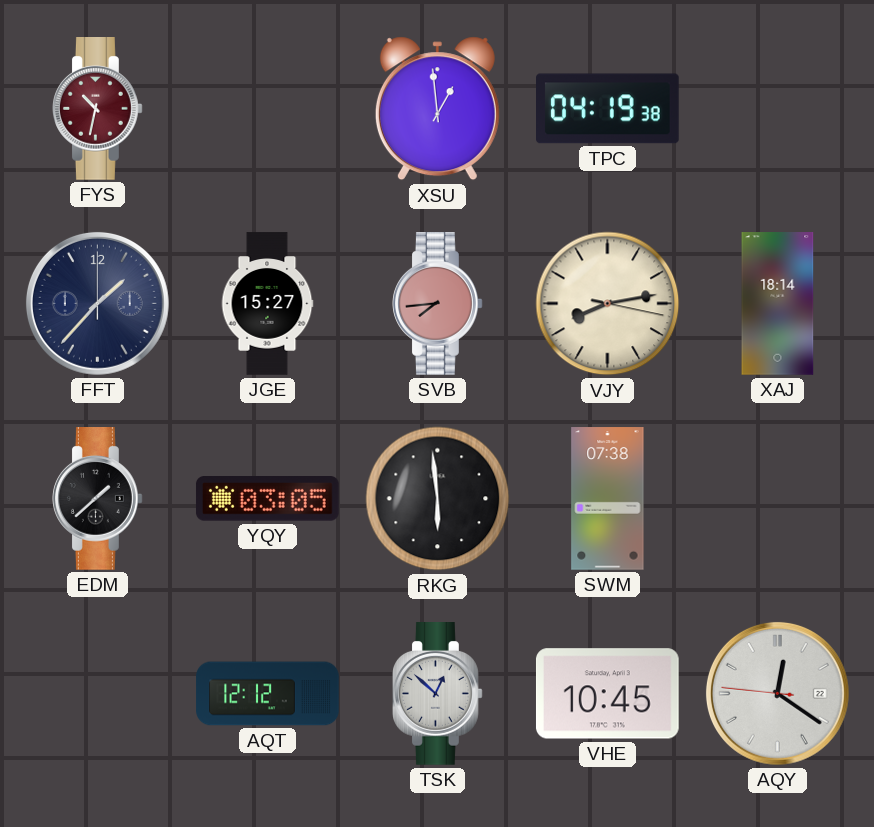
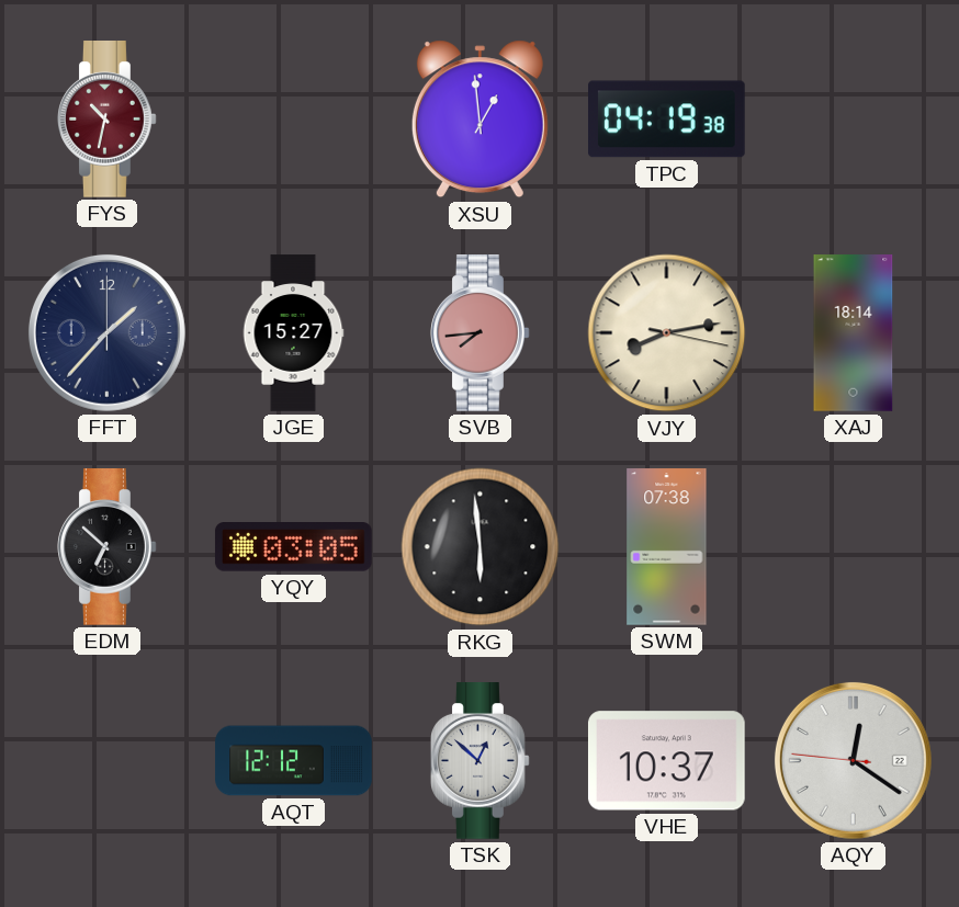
EDM: 1:38 -> 6:52 (108, 547)
VHE: 10:45 -> 10:37 (666, 761)
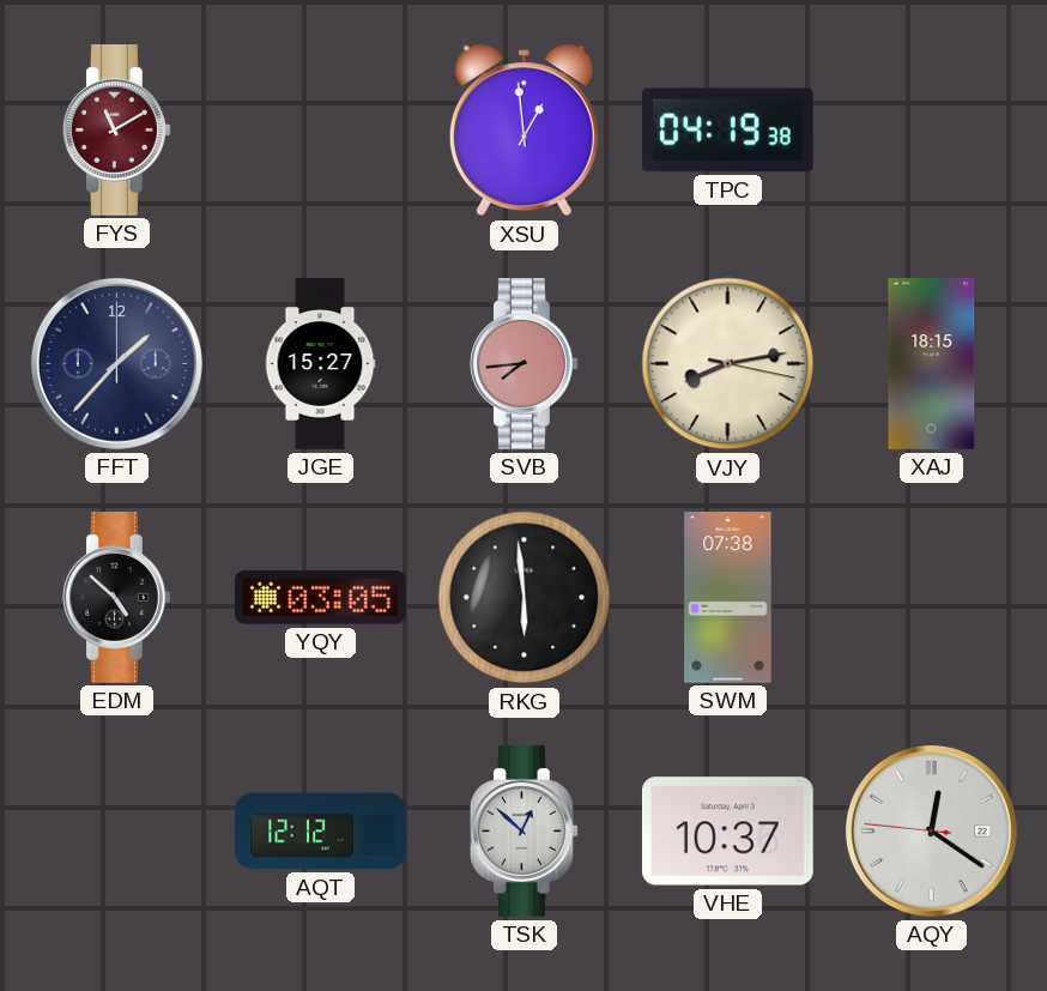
FYS: 10:32 -> 11:10 (117, 131)
XAJ: 18:14 -> 18:15 (932, 364)
EDM: 6:52 -> 4:52 (117, 598)
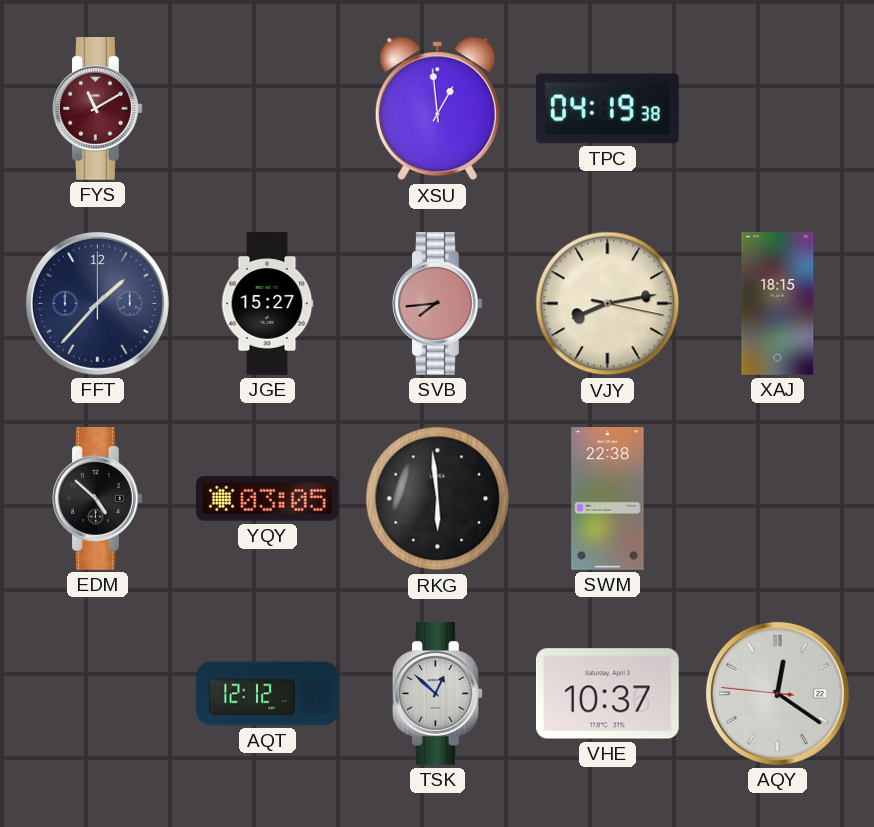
SWM: 07:38 -> 22:38 (608, 499)
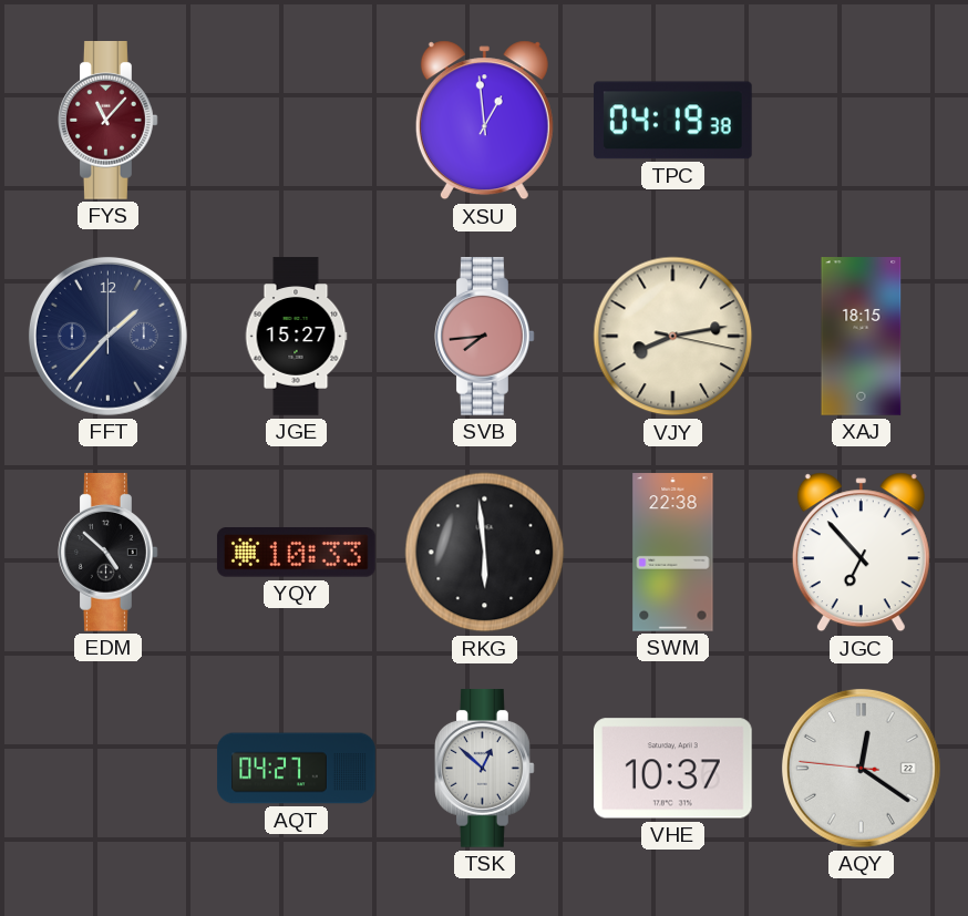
FYS: 11:10 -> 11:07 (109, 121)
YQY: 03:05 -> 10:33 (297, 553)
JGC: none -> 6:53 (861, 553)
AQT: 12:12 -> 04:27 (297, 769)
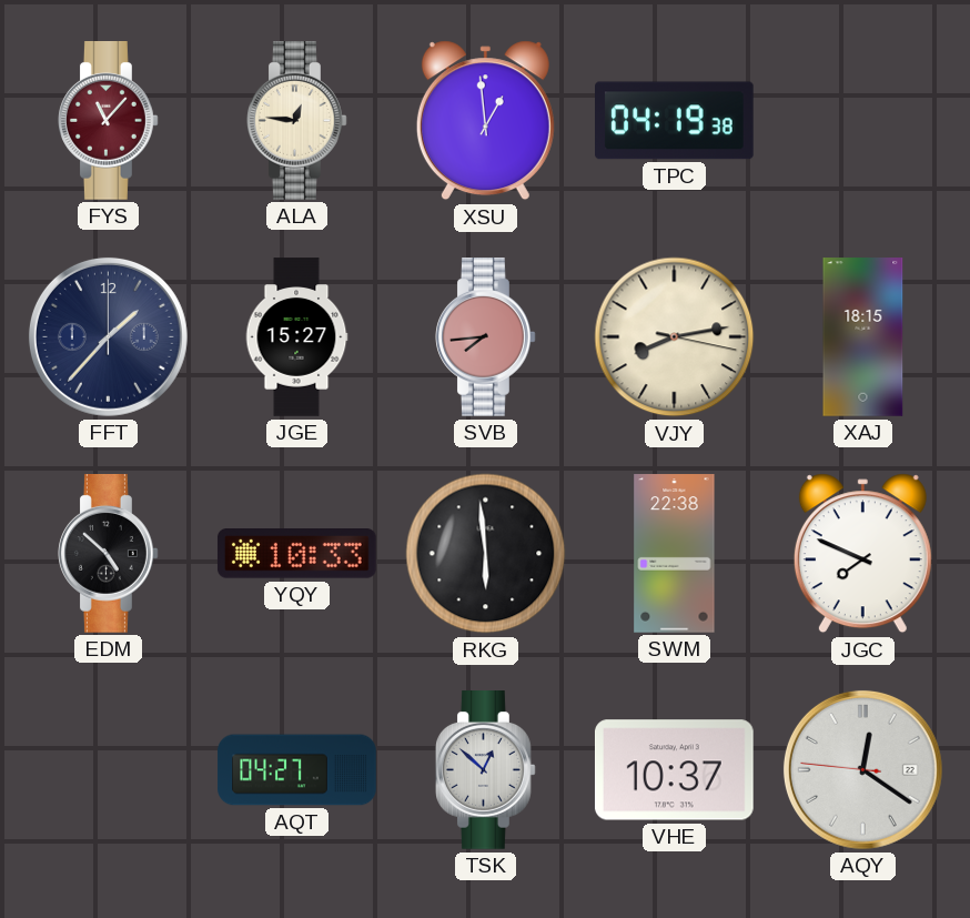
ALA: none -> 12:46 (297, 121)
JGC: 6:53 -> 7:49 (862, 554)
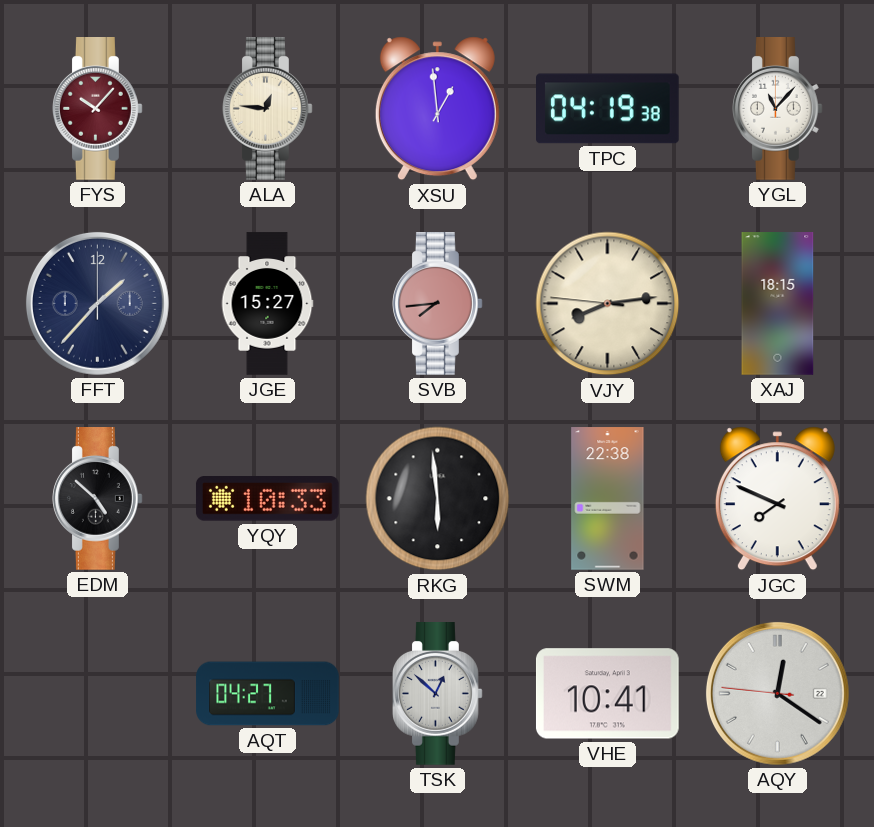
FYS: 11:07 -> 10:07 (98, 109)
YGL: none -> 11:07 (778, 109)
VJY: 8:13:17 -> 8:13:46 (608, 304)
VHE: 10:37 -> 10:41 (607, 694)
